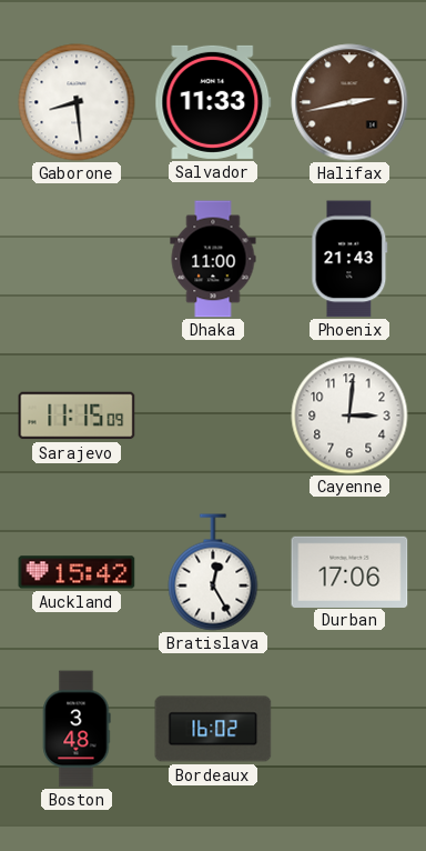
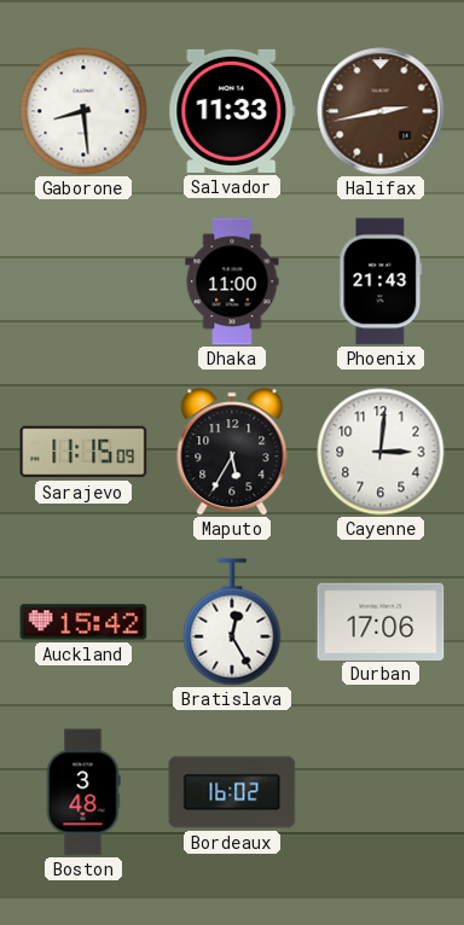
Maputo: none -> 5:35 (232, 452)
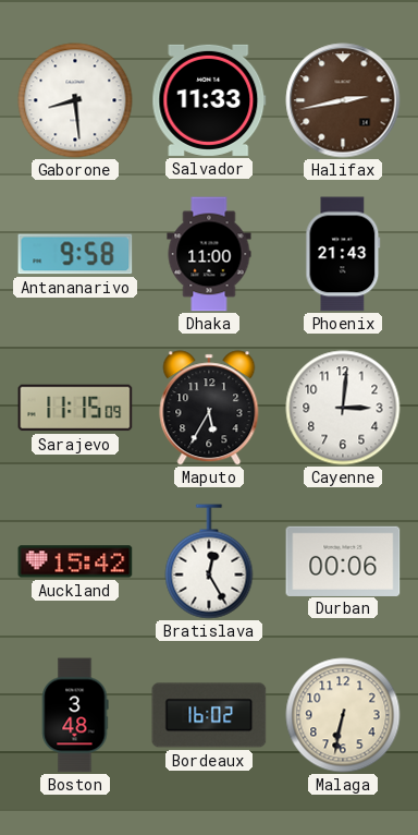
Antananarivo: none -> 9:58 (75, 254)
Durban: 17:06 -> 00:06 (343, 560)
Malaga: none -> 6:32 (343, 715)
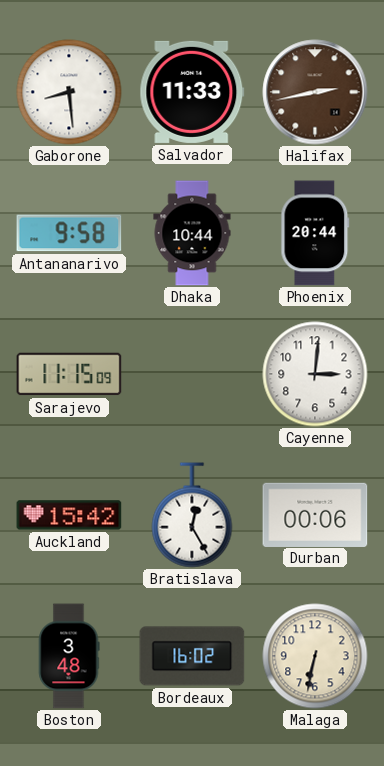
Dhaka: 11:00 -> 10:44 (192, 233)
Phoenix: 21:43 -> 20:44 (315, 233)
Maputo: 5:35 -> none (209, 408)
